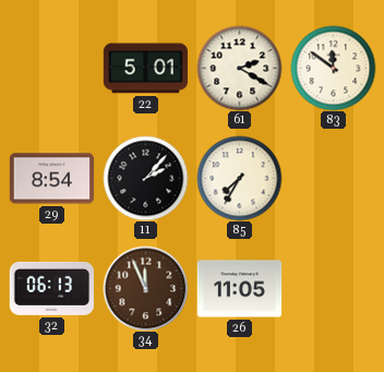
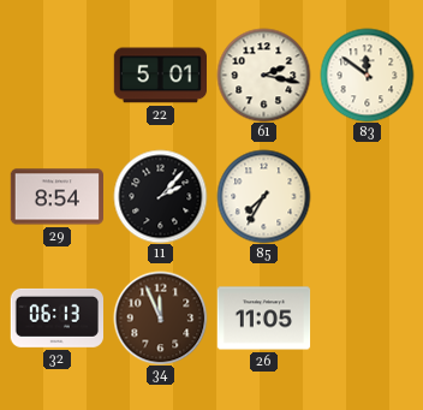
61: 2:20 -> 2:17 (263, 75)
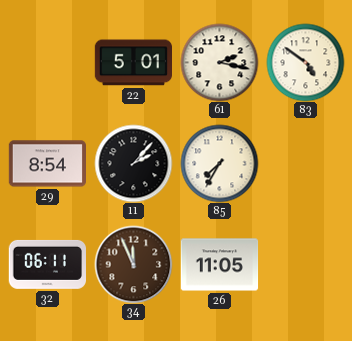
83: 11:51 -> 4:51 (305, 62)
32: 06:13 -> 06:11 (47, 264)
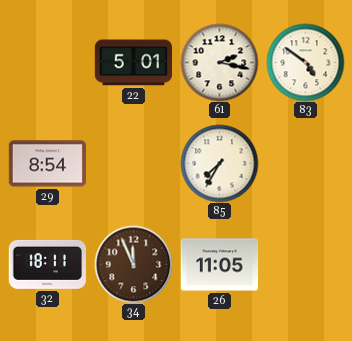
11: 2:07 -> none (133, 163)
32: 06:11 -> 18:11 (47, 264)
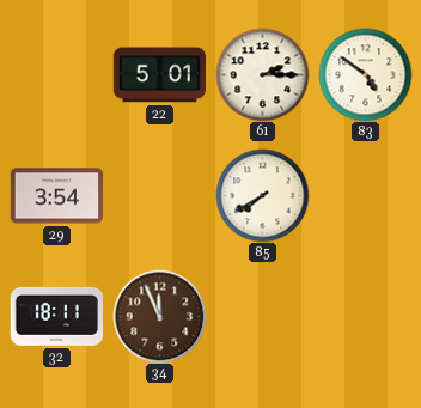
61: 2:17 -> 2:15 (262, 74)
29: 8:54 -> 3:54 (56, 196)
85: 7:35 -> 7:40 (262, 195)
26: 11:05 -> none (219, 265)
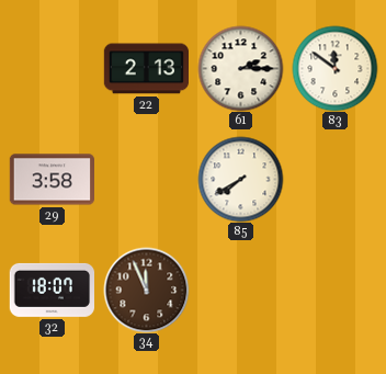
22: 5:01 -> 2:13 (146, 69)
83: 4:51 -> 11:51 (334, 68)
29: 3:54 -> 3:58 (52, 180)
32: 18:11 -> 18:07 (52, 290)
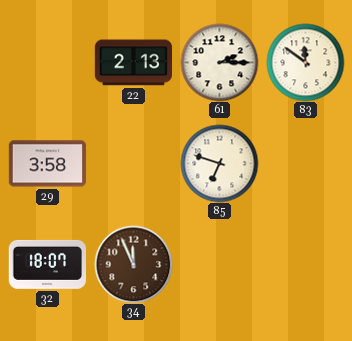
85: 7:40 -> 6:48 (219, 163)
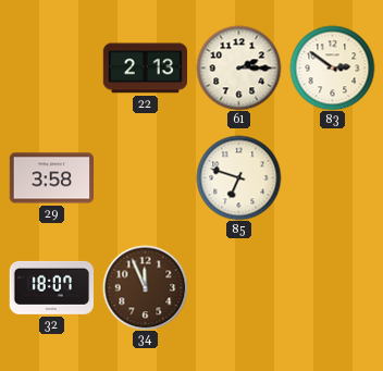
83: 11:51 -> 2:51 (332, 67)
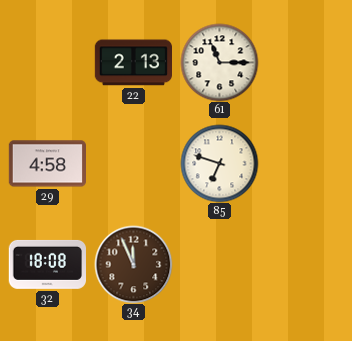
61: 2:15 -> 11:15 (219, 62)
83: 2:51 -> none (332, 67)
29: 3:58 -> 4:58 (47, 164)
32: 18:07 -> 18:08 (47, 264)
